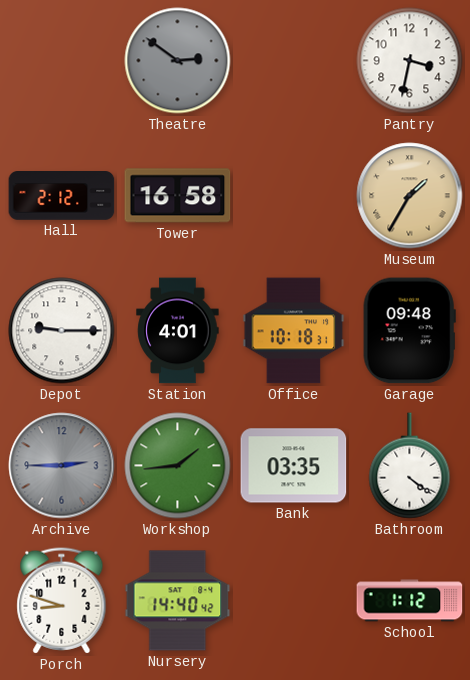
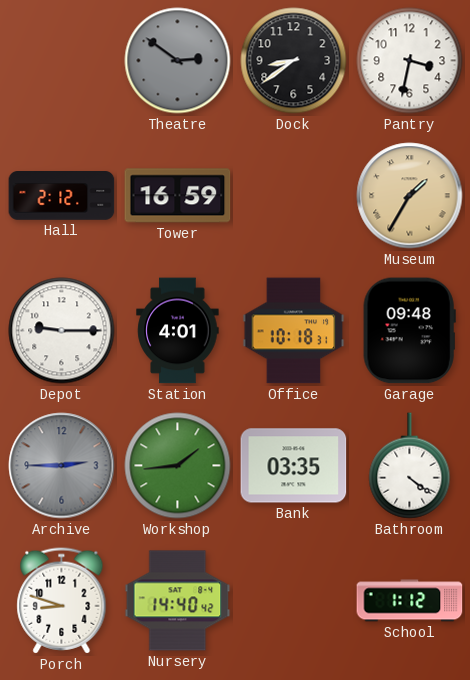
Dock: none -> 8:39 (294, 61)
Tower: 16:58 -> 16:59 (178, 196)
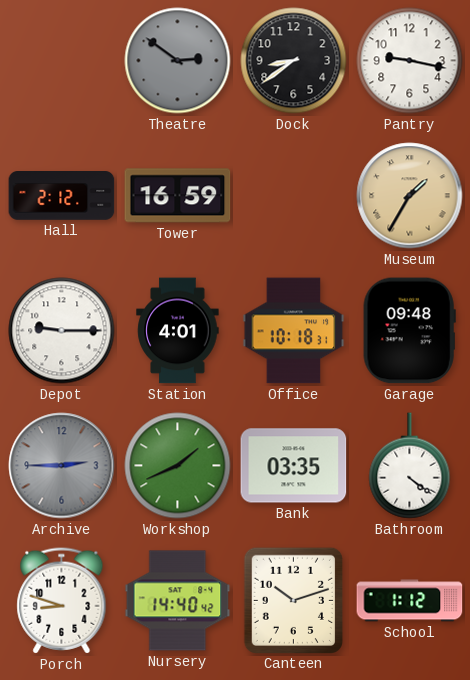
Pantry: 3:32 -> 9:17 (410, 61)
Workshop: 1:44 -> 1:41 (178, 466)
Canteen: none -> 10:12 (293, 600)
